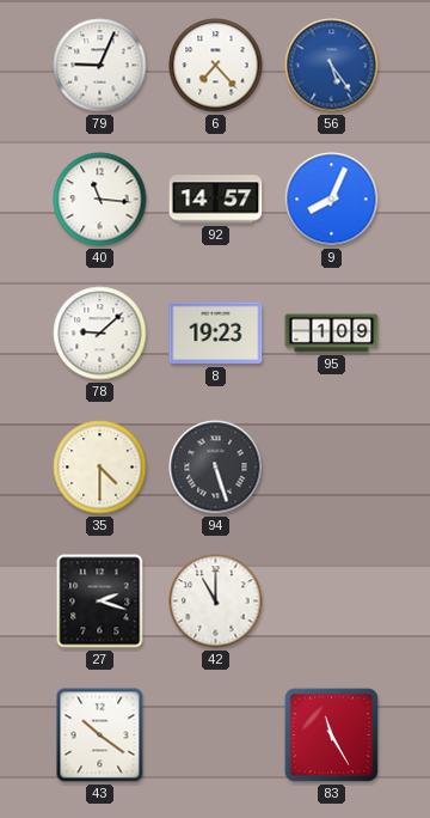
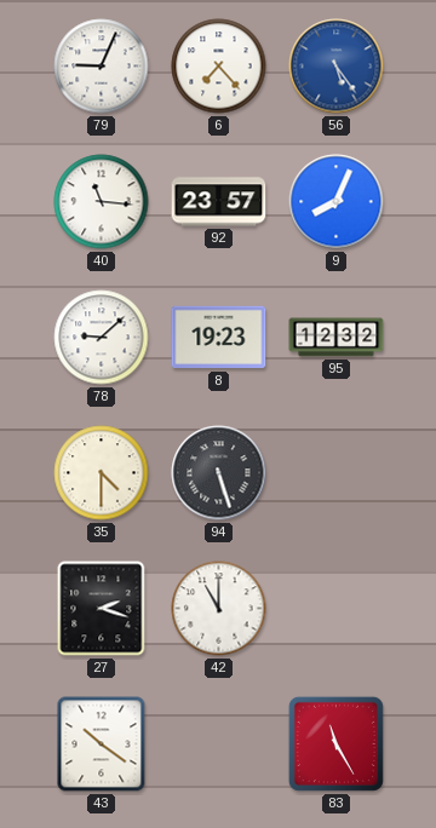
92: 14:57 -> 23:57 (219, 202)
95: 1:09 -> 12:32 (337, 338)
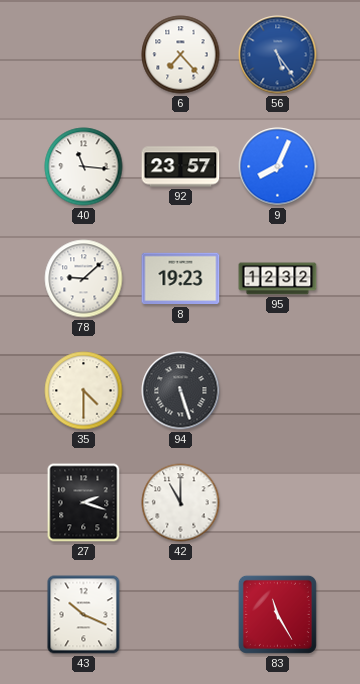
79: 9:04 -> none (102, 67)
43: 10:21 -> 10:19 (84, 615)
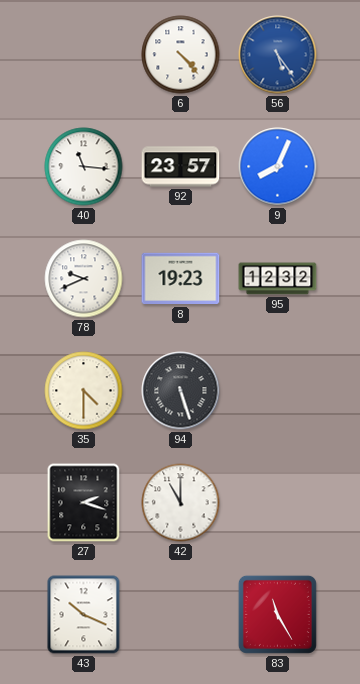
6: 7:23 -> 4:23 (181, 55)
78: 9:08 -> 9:41 (84, 279)
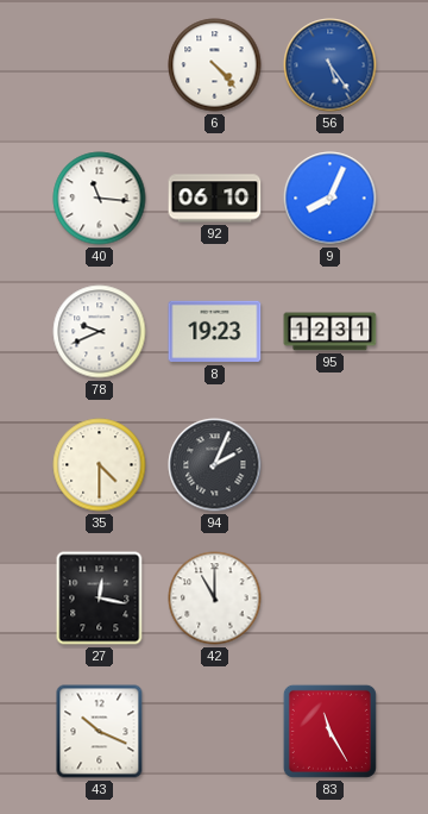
92: 23:57 -> 06:10 (215, 199)
95: 12:32 -> 12:31 (331, 332)
94: 5:27 -> 2:04 (215, 465)
27: 2:18 -> 12:17 (100, 599)
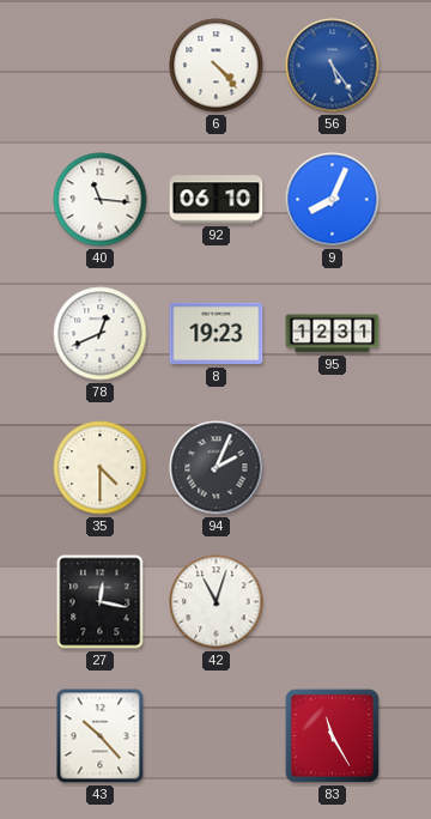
78: 9:41 -> 12:41 (101, 334)
42: 11:00 -> 11:03 (217, 602)
43: 10:19 -> 10:23 (101, 736)
